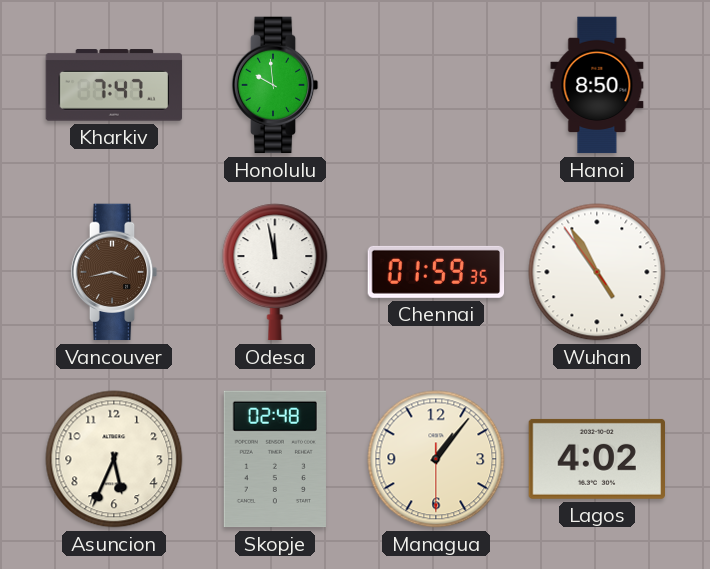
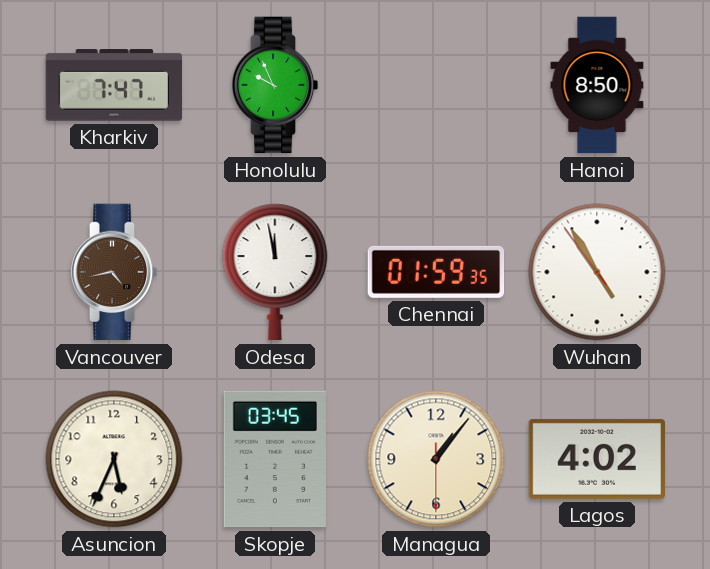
Honolulu: 9:59 -> 9:56 (275, 85)
Vancouver: 3:43 -> 4:43 (114, 272)
Skopje: 02:48 -> 03:45 (275, 459)
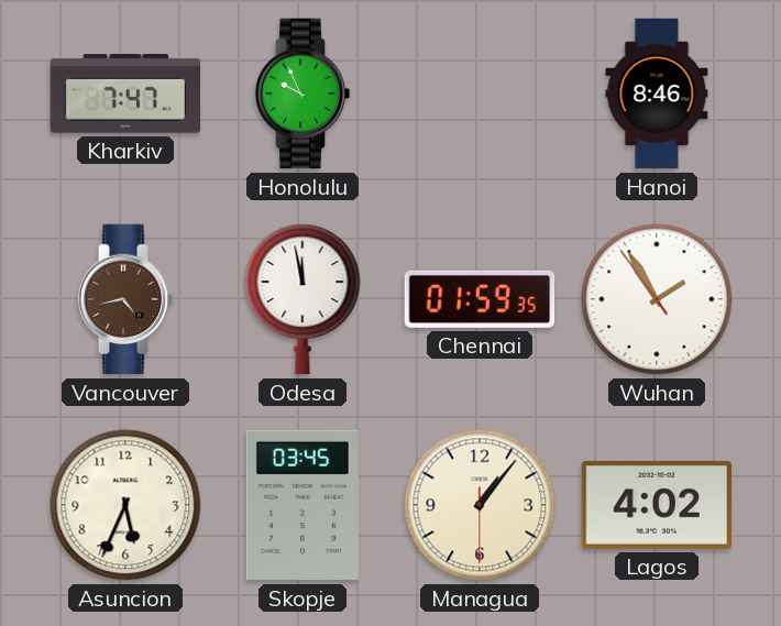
Hanoi: 8:50 -> 8:46 (657, 94)
Wuhan: 4:54 -> 1:54 (657, 299)
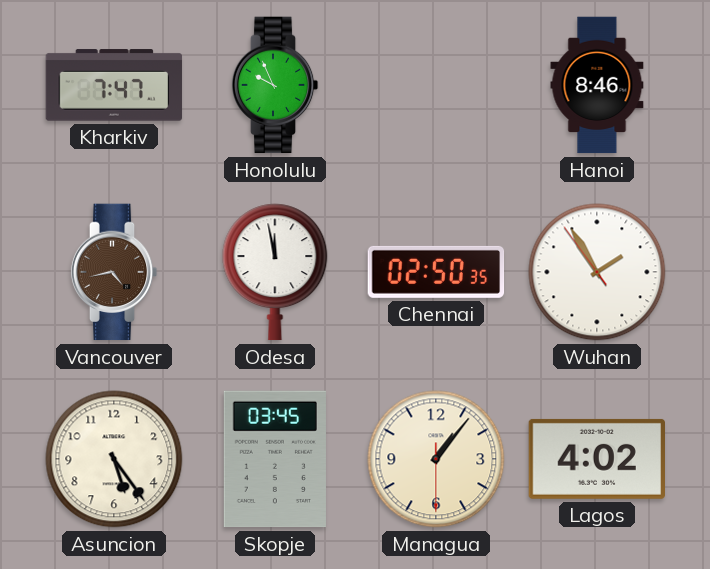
Chennai: 01:59 -> 02:50 (436, 272)
Asuncion: 5:34 -> 5:24 (114, 459)
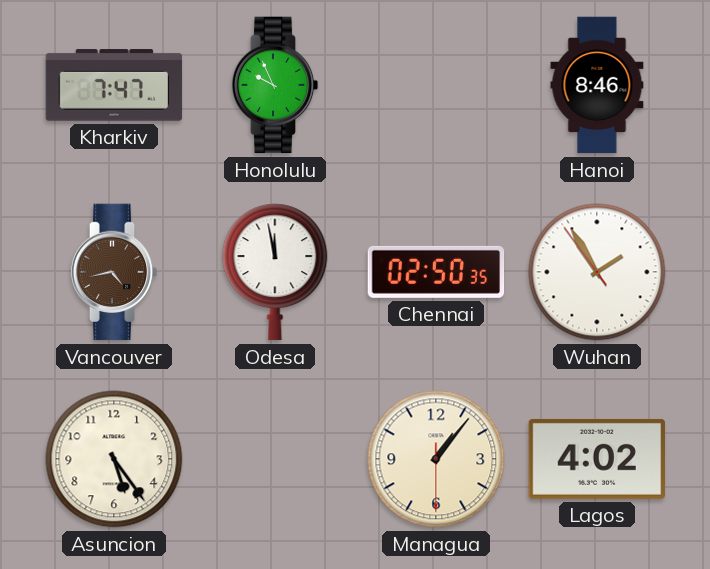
Skopje: 03:45 -> none (275, 459)
